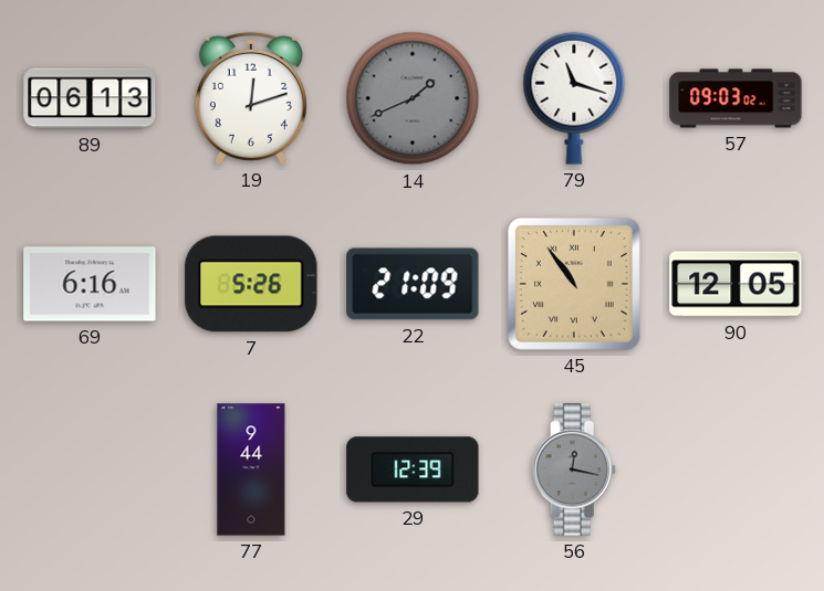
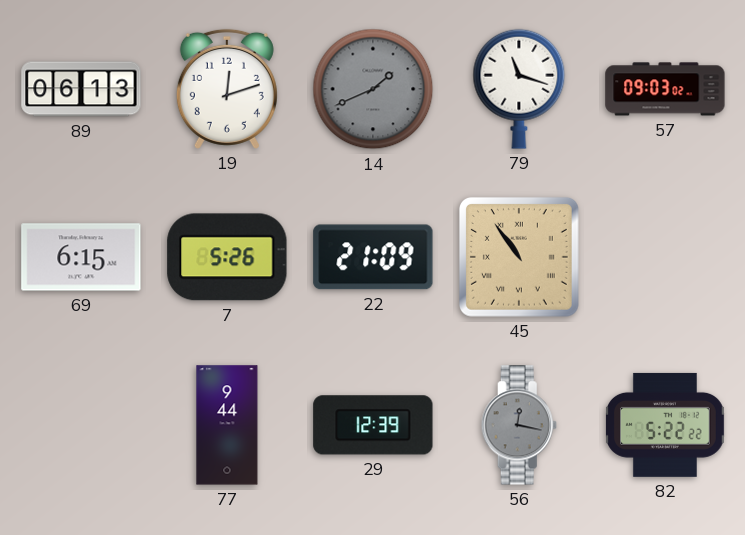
69: 6:16 -> 6:15 (81, 257)
90: 12:05 -> none (736, 284)
82: none -> 5:22 (666, 425)
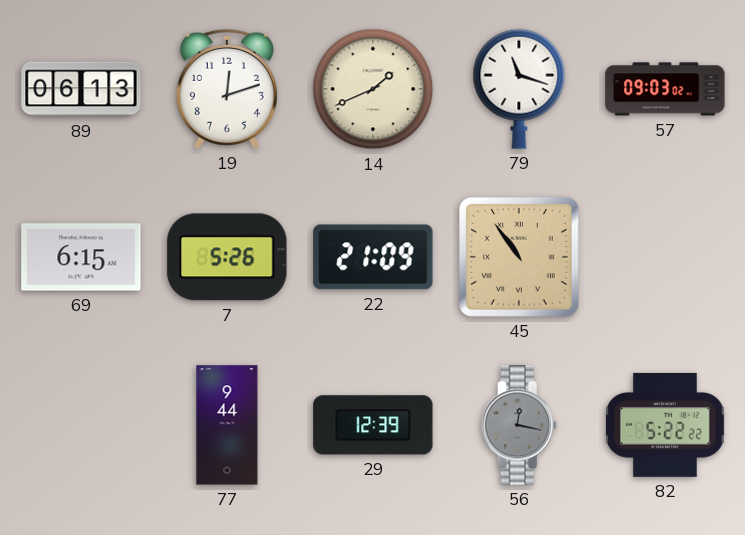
14 dial: grey -> cream (373, 89)
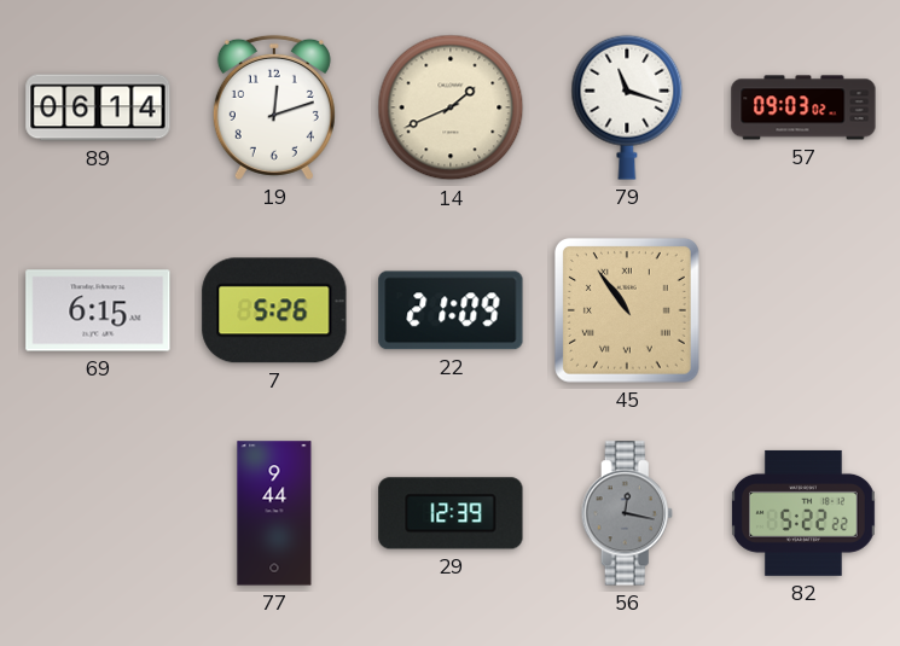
89: 06:13 -> 06:14 (98, 107)
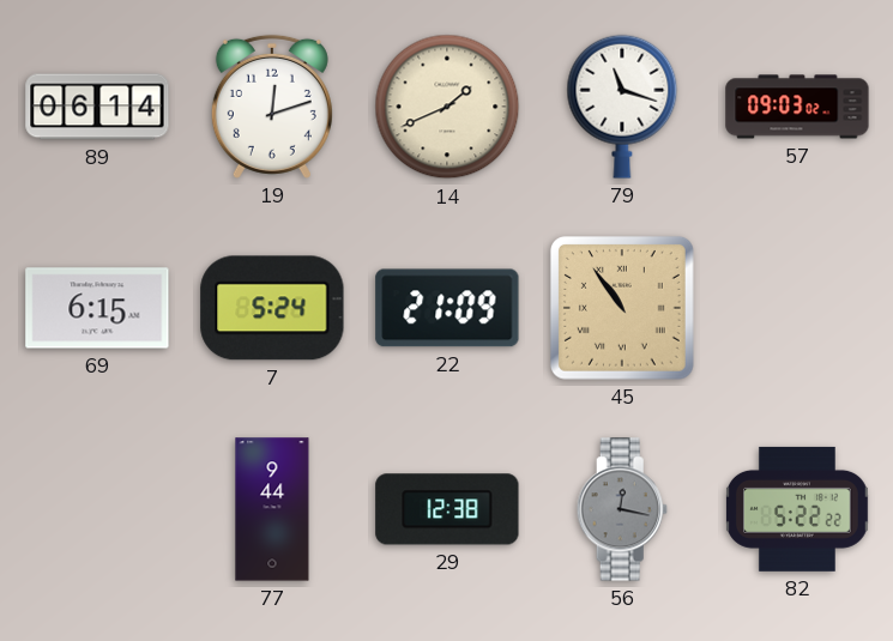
7: 5:26 -> 5:24 (272, 308)
29: 12:39 -> 12:38 (447, 509)
